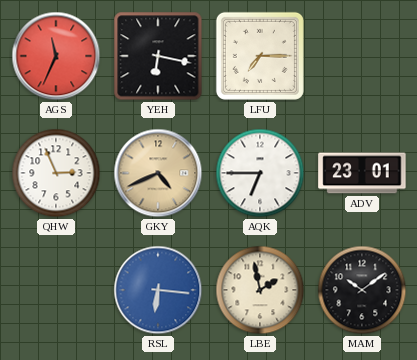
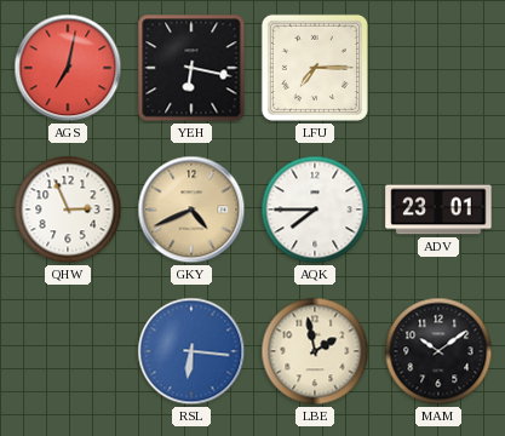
AGS: 11:34 -> 7:02 (68, 68)
AQK: 6:45 -> 7:45 (315, 210)
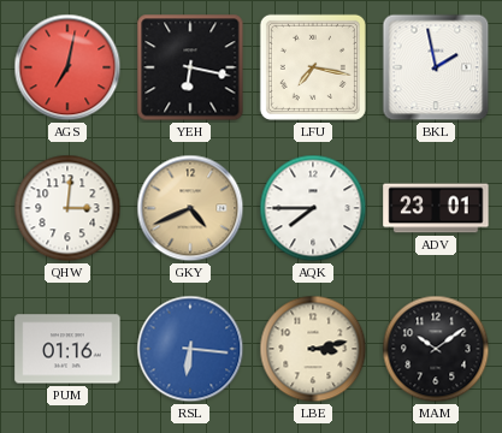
LFU: 7:15 -> 7:17 (313, 67)
BKL: none -> 1:58 (436, 67)
QHW: 2:56 -> 3:01 (67, 208)
PUM: none -> 01:16 (67, 349)
LBE: 1:58 -> 3:13 (313, 349)
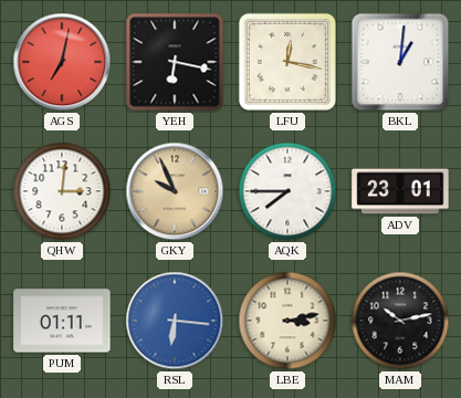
LFU: 7:17 -> 12:17 (287, 62)
BKL: 1:58 -> 1:01 (400, 62)
GKY: 4:41 -> 9:56 (175, 191)
PUM: 01:16 -> 01:11 (62, 321)
MAM: 10:09 -> 10:13 (400, 321)
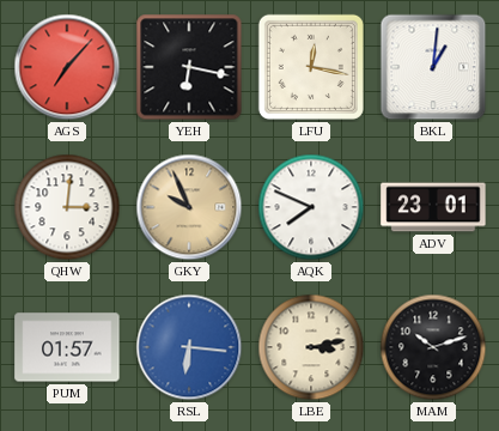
AGS: 7:02 -> 7:07 (67, 67)
AQK: 7:45 -> 7:49 (311, 207)
PUM: 01:11 -> 01:57 (67, 347)
MAM: 10:13 -> 10:12 (433, 347)
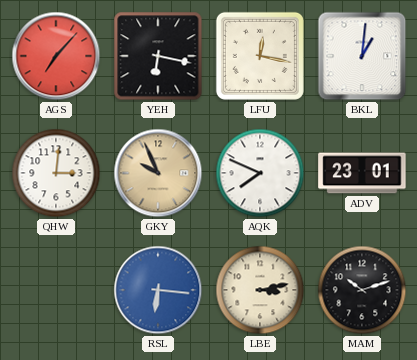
PUM: 01:57 -> none (67, 347)
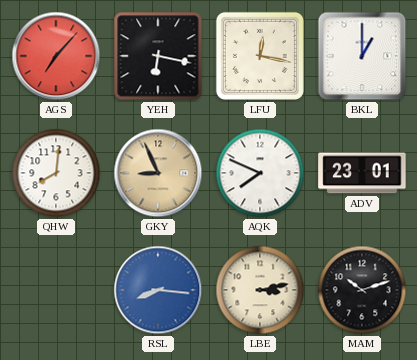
BKL: 1:01 -> 1:00 (362, 56)
QHW: 3:01 -> 8:01 (56, 173)
GKY: 9:56 -> 8:56 (158, 173)
RSL: 6:16 -> 8:16 (158, 290)
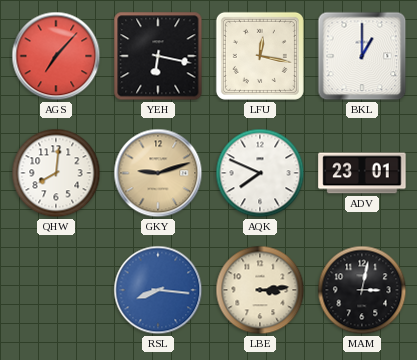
GKY: 8:56 -> 9:12 (158, 173)
LBE: 3:13 -> 3:14 (260, 290)
MAM: 10:12 -> 3:02 (362, 290)
